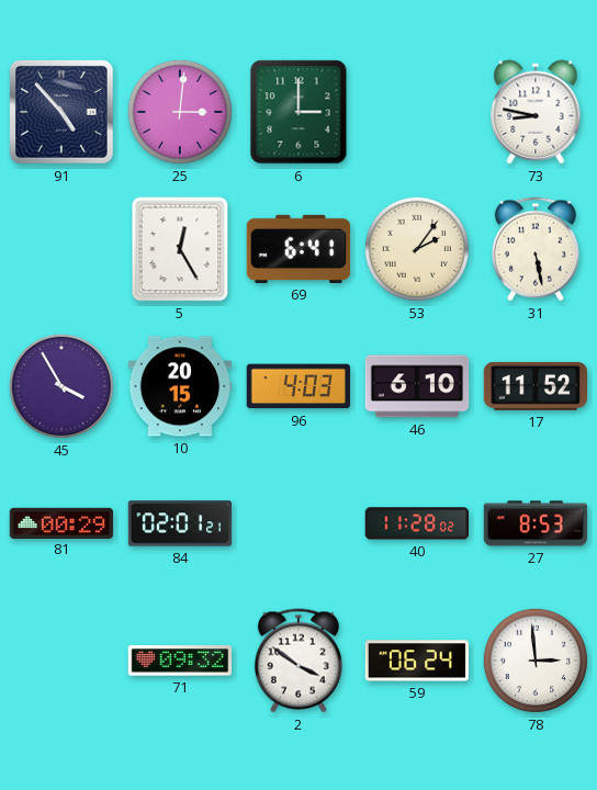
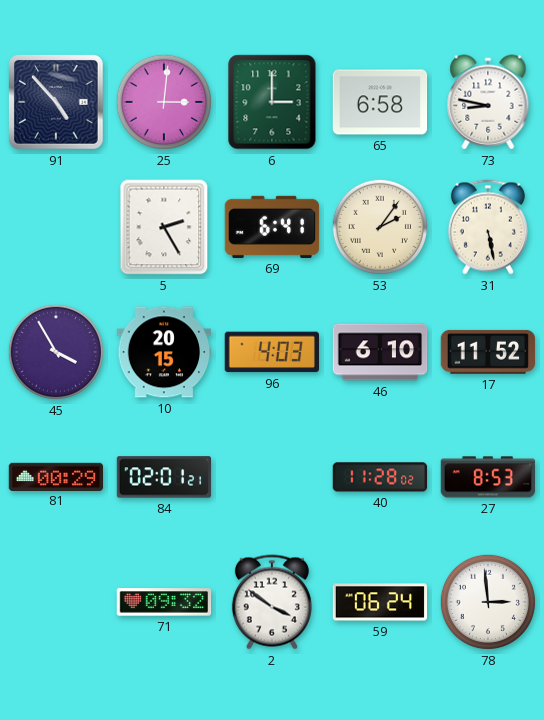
65: none -> 6:58 (380, 102)
5: 12:25 -> 2:25 (164, 227)
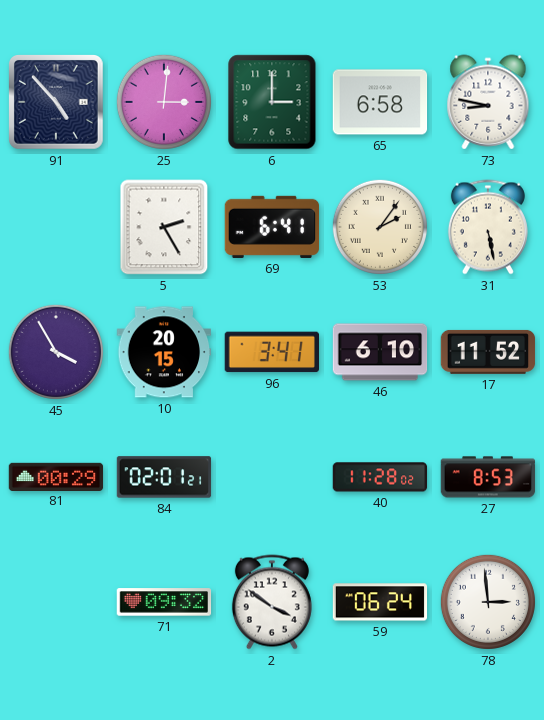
96: 4:03 -> 3:41 (271, 352)
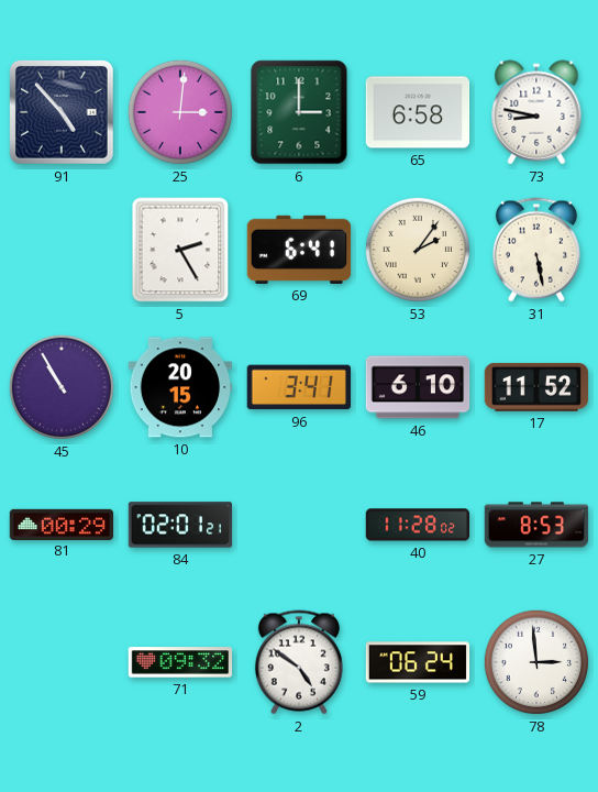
45: 3:55 -> 10:55 (62, 387)
2: 3:51 -> 4:51 (299, 662)
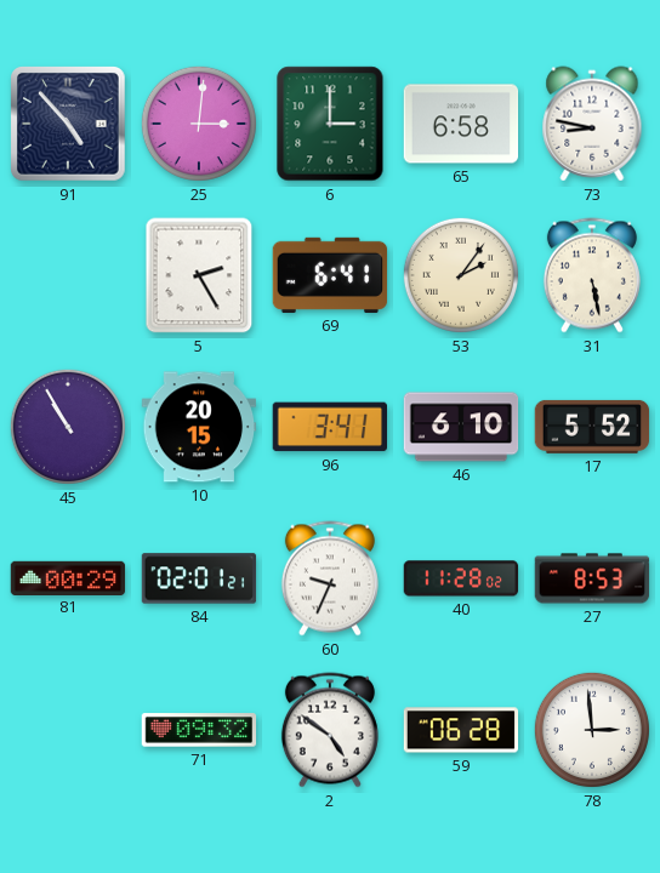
17: 11:52 -> 5:52 (592, 427)
60: none -> 9:34 (330, 578)
59: 06:24 -> 06:28 (461, 730)
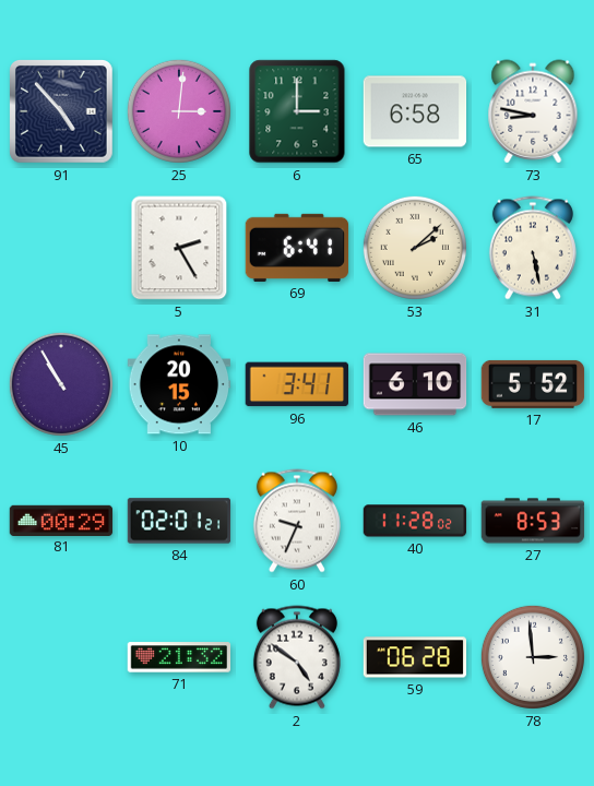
53: 2:06 -> 2:08 (415, 248)
71: 09:32 -> 21:32 (179, 657)
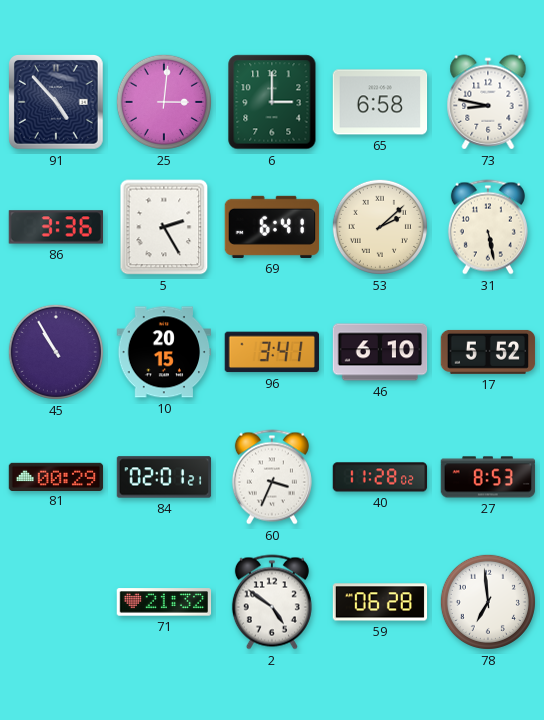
86: none -> 3:36 (55, 227)
60: 9:34 -> 3:34 (272, 477)
78: 2:59 -> 6:59 (488, 602)
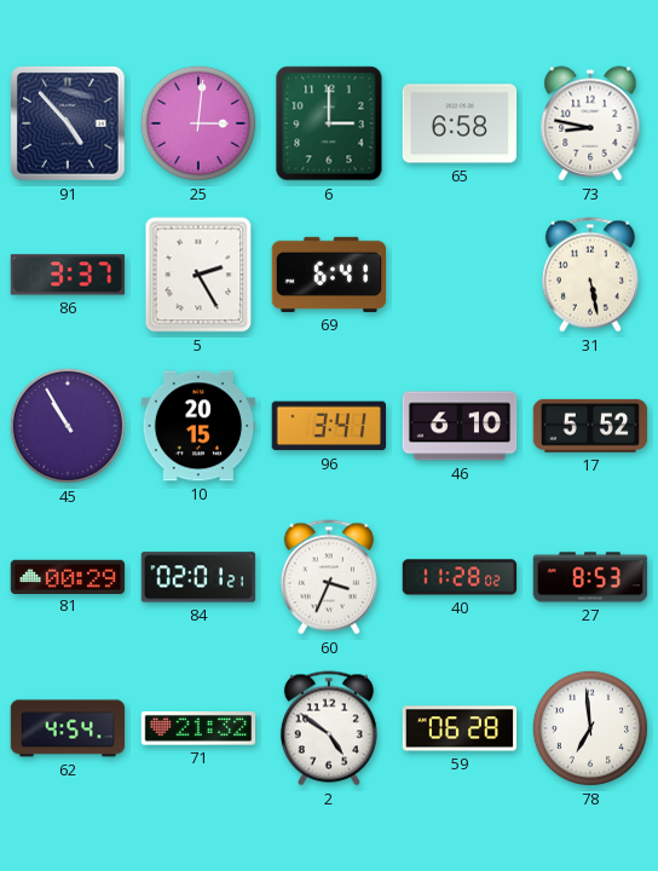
86: 3:36 -> 3:37 (67, 275)
53: 2:08 -> none (380, 227)
62: none -> 4:54 (68, 728)
